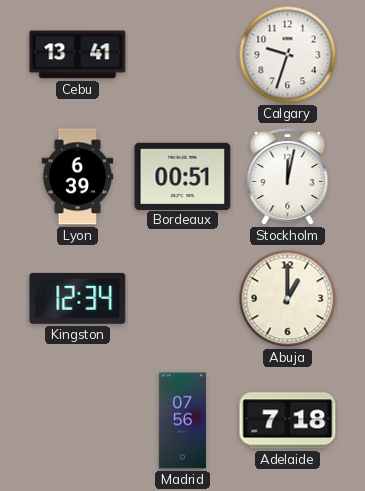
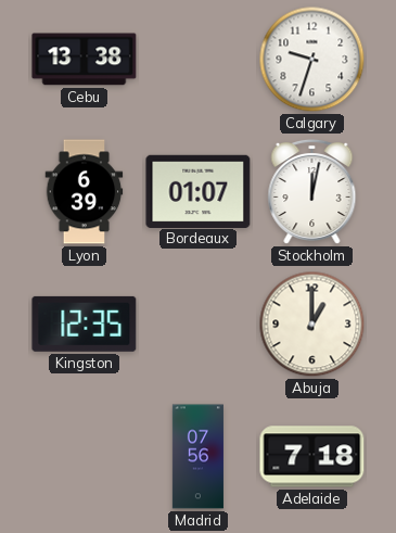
Cebu: 13:41 -> 13:38 (85, 60)
Bordeaux: 00:51 -> 01:07 (199, 191)
Kingston: 12:34 -> 12:35 (85, 323)
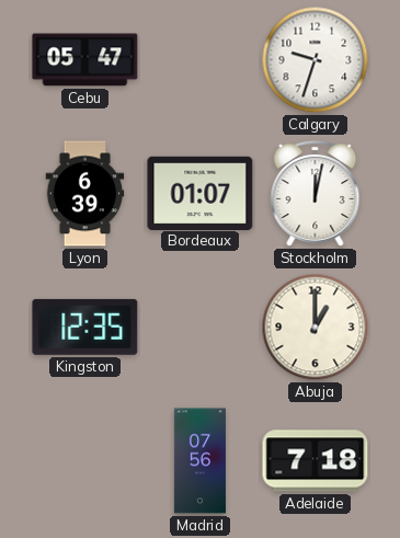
Cebu: 13:38 -> 05:47 (85, 60)
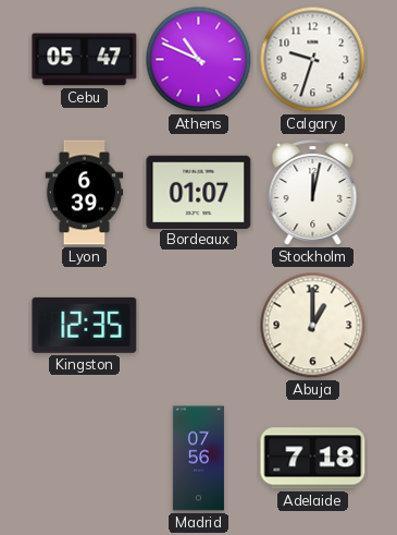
Athens: none -> 10:49 (199, 60)
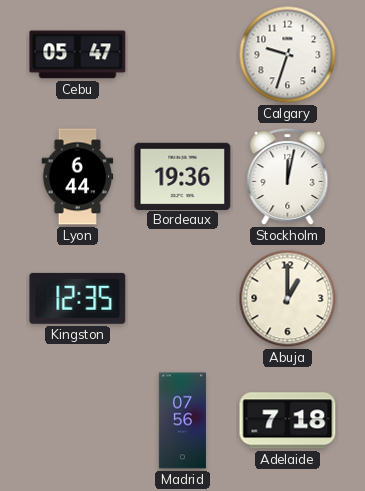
Athens: 10:49 -> none (199, 60)
Lyon: 6:39 -> 6:44 (78, 177)
Bordeaux: 01:07 -> 19:36 (183, 176)
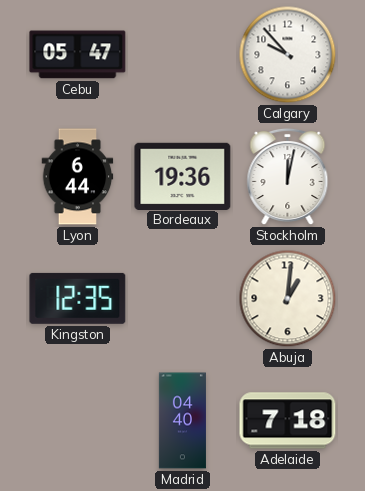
Calgary: 9:33 -> 9:53 (288, 55)
Abuja: 1:00 -> 1:01 (288, 299)
Madrid: 07:56 -> 04:40 (182, 421)
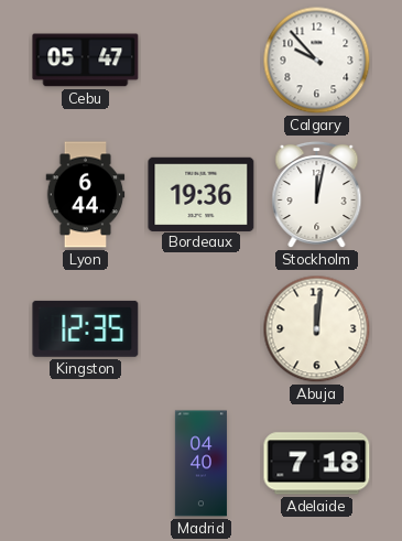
Abuja: 1:01 -> 12:01 (317, 329)
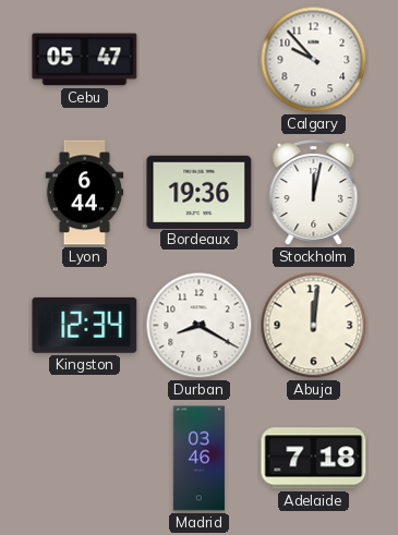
Kingston: 12:35 -> 12:34 (85, 325)
Durban: none -> 8:20 (200, 326)
Madrid: 04:40 -> 03:46 (198, 459)
